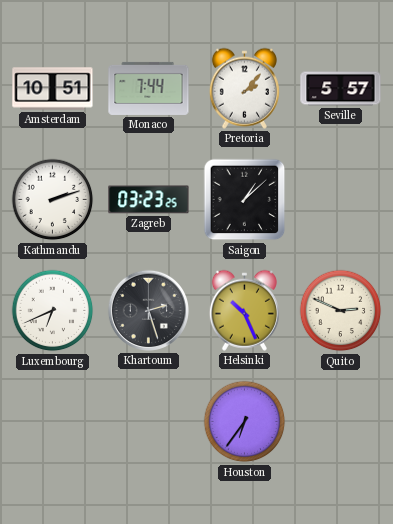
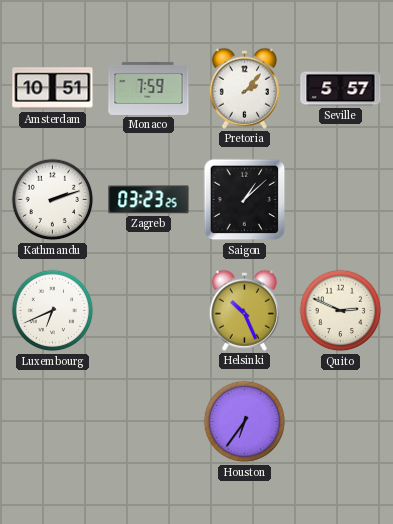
Monaco: 7:44 -> 7:59 (149, 88)
Khartoum: 2:27 -> none (148, 310)
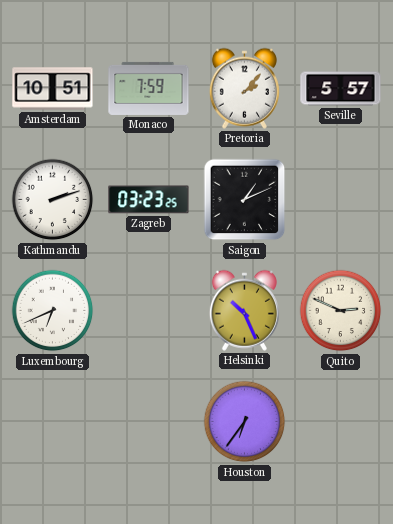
Saigon: 1:08 -> 1:11 (245, 200)
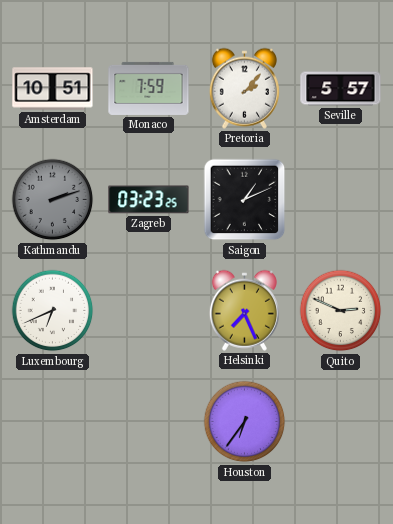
Kathmandu dial: white -> grey (53, 200)
Helsinki: 10:26 -> 7:26 (244, 310)
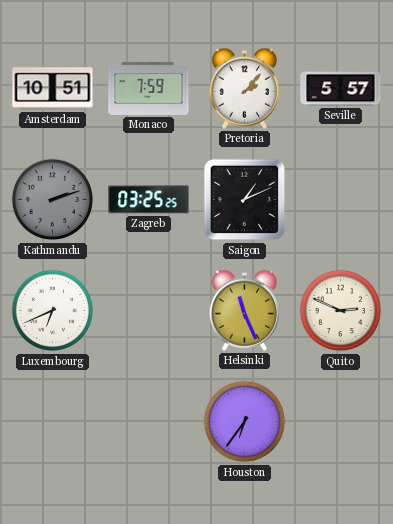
Zagreb: 03:23 -> 03:25 (149, 200)
Helsinki: 7:26 -> 11:26 (244, 310)
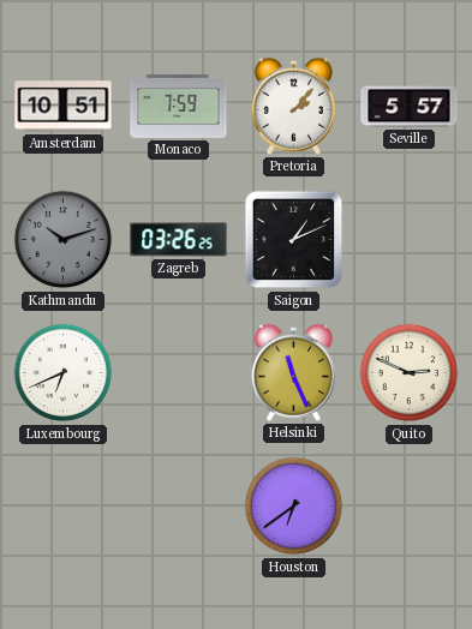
Kathmandu: 2:12 -> 10:12 (64, 240)
Zagreb: 03:25 -> 03:26 (179, 240)
Houston: 6:36 -> 6:39 (294, 507)
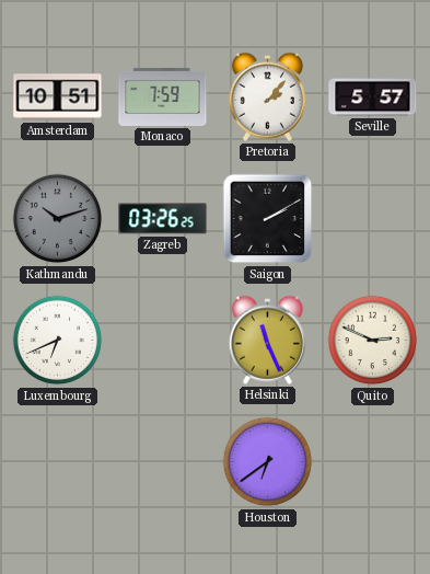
Saigon: 1:11 -> 2:10 (268, 219)
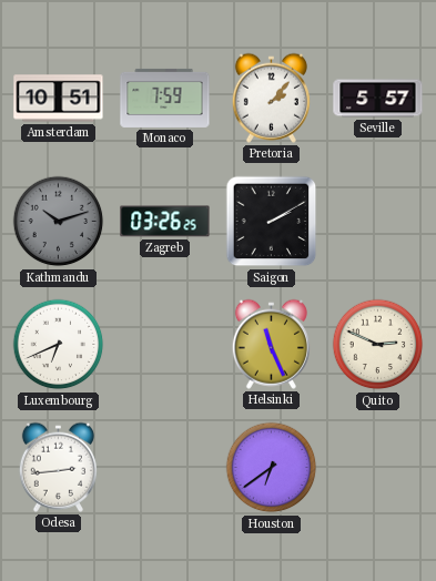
Odesa: none -> 2:44 (58, 467)
